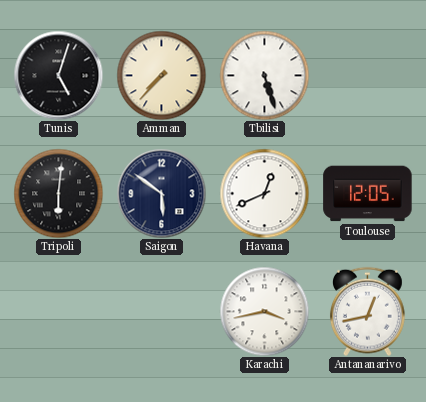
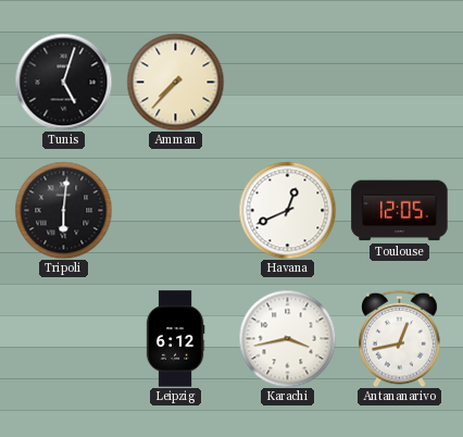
Tbilisi: 5:27 -> none (264, 75)
Saigon: 5:51 -> none (161, 193)
Leipzig: none -> 6:12 (175, 339)
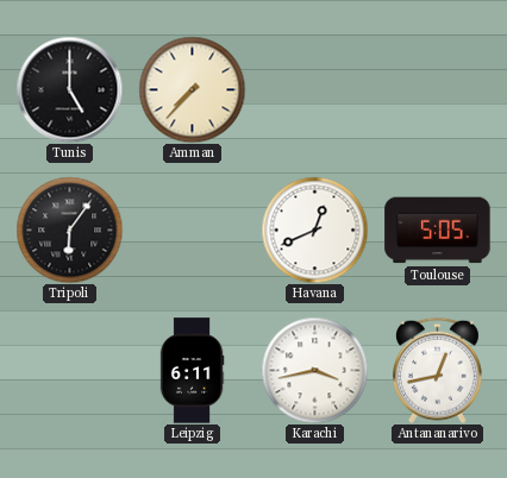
Tunis: 5:03 -> 5:00 (69, 89)
Tripoli: 6:01 -> 6:06 (69, 229)
Toulouse: 12:05 -> 5:05 (438, 231)
Leipzig: 6:12 -> 6:11 (192, 371)
